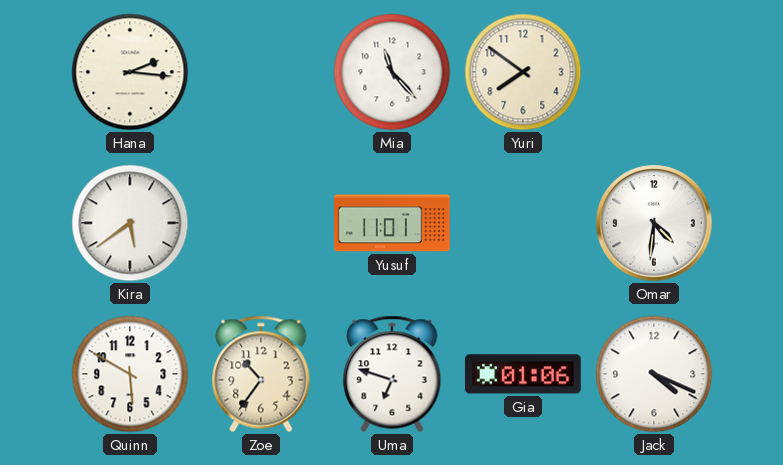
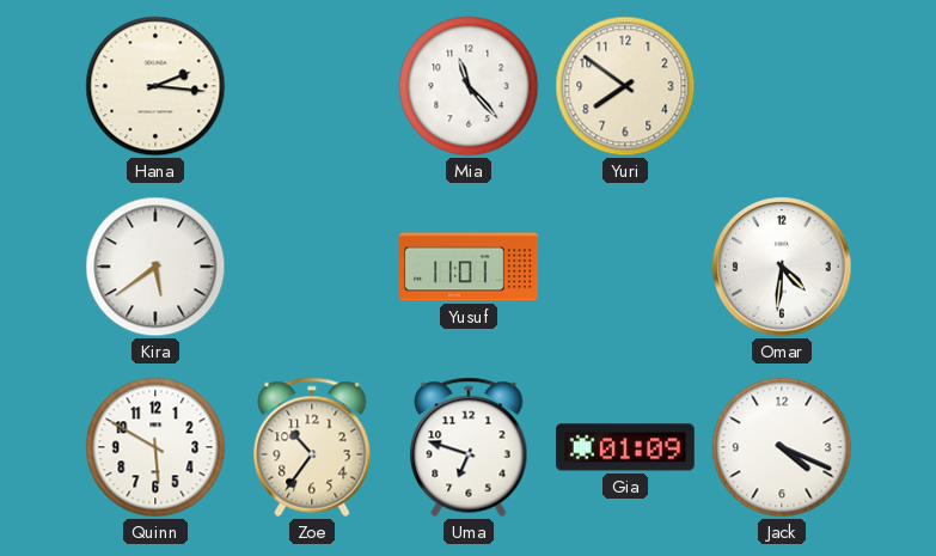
Gia: 01:06 -> 01:09 (625, 447)
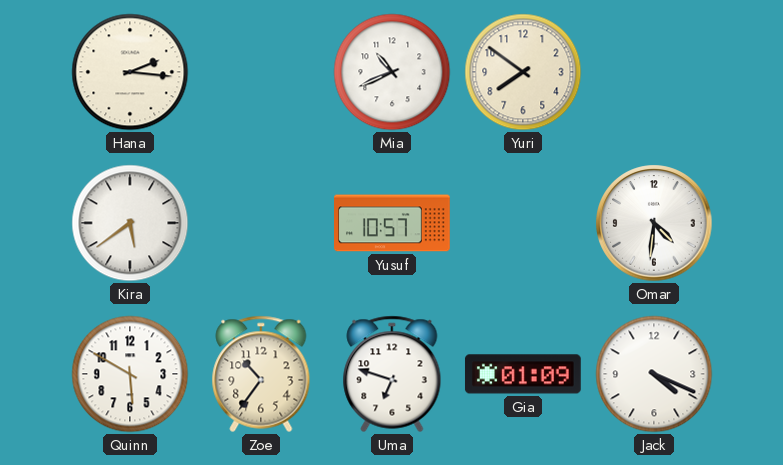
Mia: 11:23 -> 10:41 (392, 72)
Yusuf: 11:01 -> 10:57 (393, 223)
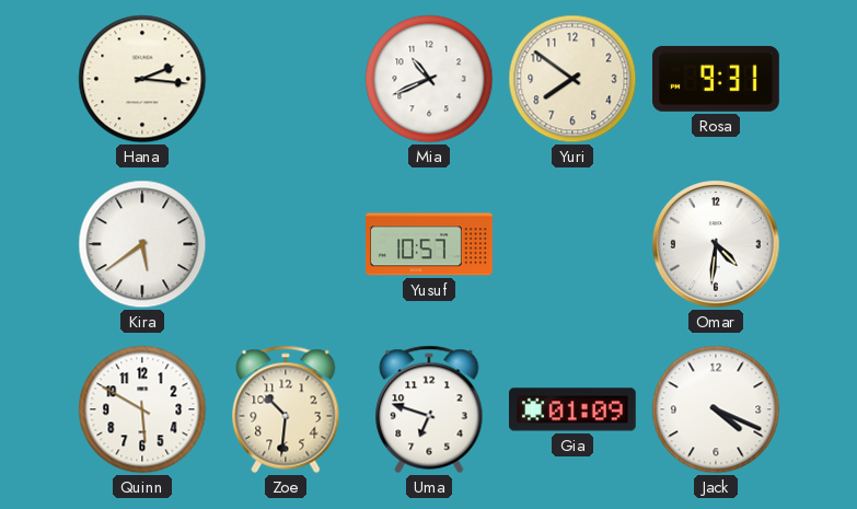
Rosa: none -> 9:31 (717, 79)
Zoe: 10:36 -> 10:31 (286, 409)
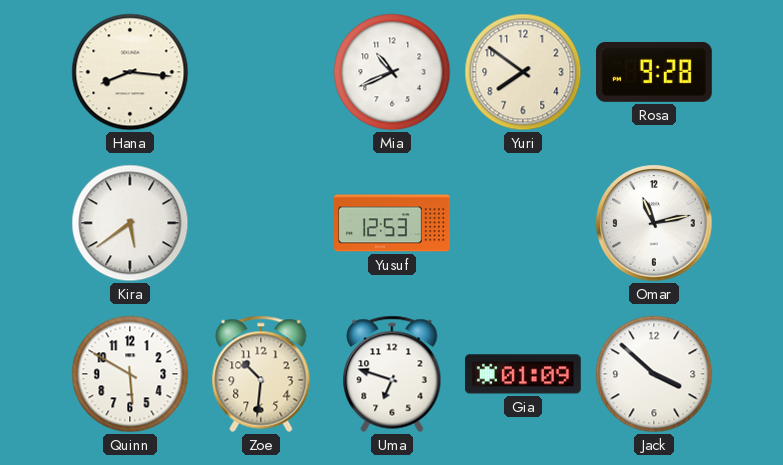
Hana: 2:16 -> 8:16 (130, 72)
Rosa: 9:31 -> 9:28 (655, 72)
Yusuf: 10:57 -> 12:53 (393, 223)
Omar: 4:31 -> 11:13 (654, 223)
Jack: 4:19 -> 3:52 (654, 374)
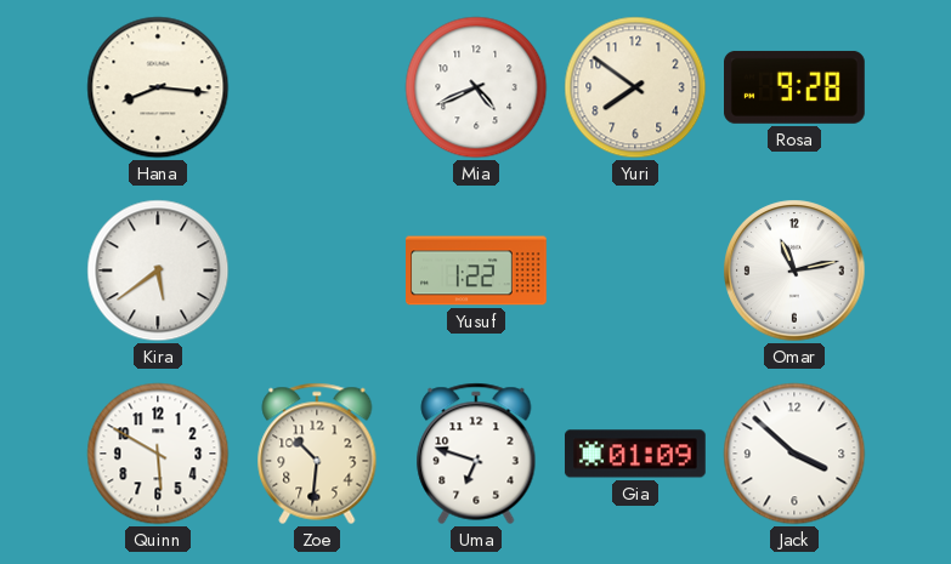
Mia: 10:41 -> 4:41 (476, 87)
Yusuf: 12:53 -> 1:22 (477, 270)
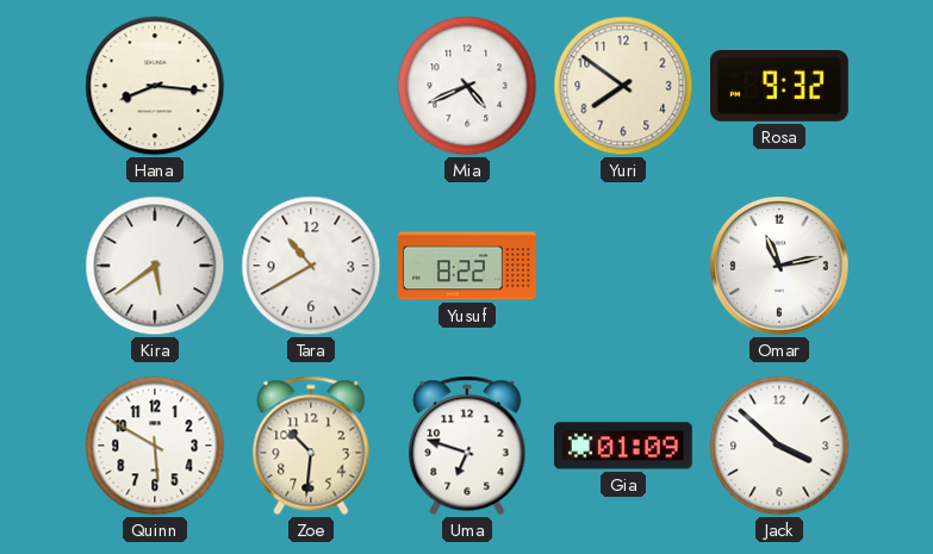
Rosa: 9:28 -> 9:32 (780, 86)
Tara: none -> 10:40 (311, 266)
Yusuf: 1:22 -> 8:22 (468, 266)
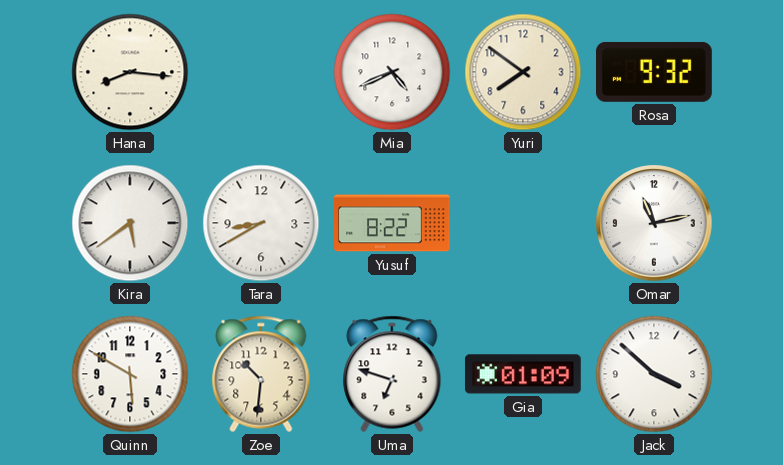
Tara: 10:40 -> 8:40 (261, 223)
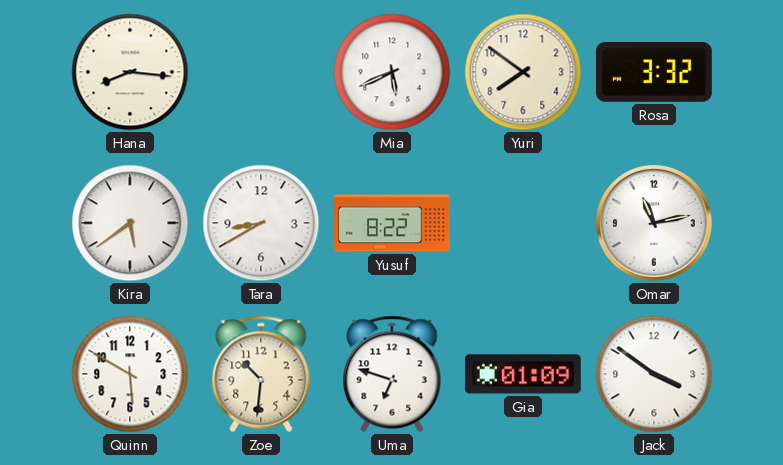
Mia: 4:41 -> 5:41 (392, 72)
Rosa: 9:32 -> 3:32 (655, 72)
Jack: 3:52 -> 3:51 (654, 374)
